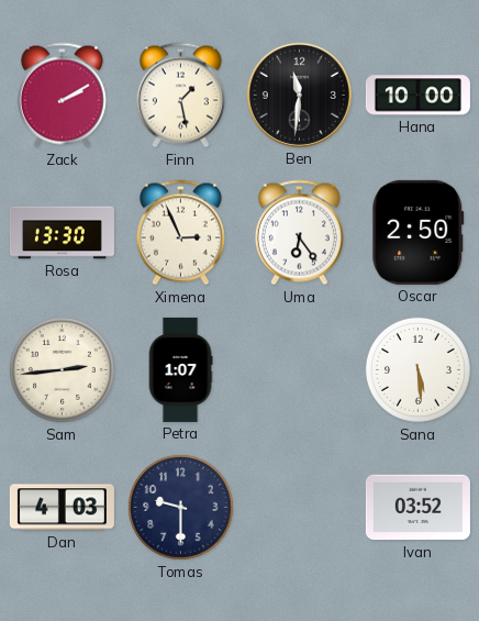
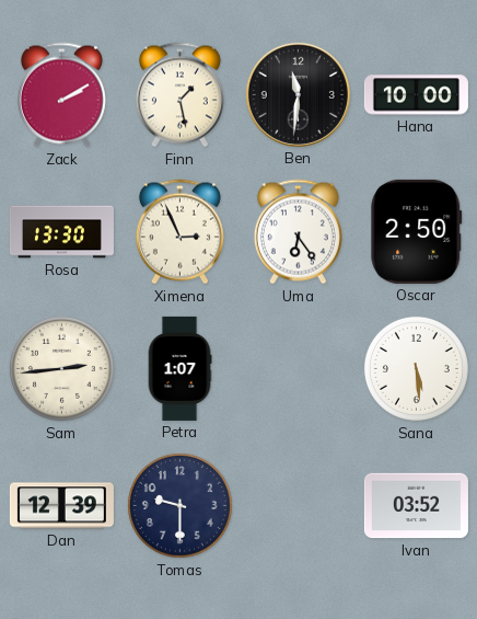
Dan: 4:03 -> 12:39 (61, 506)
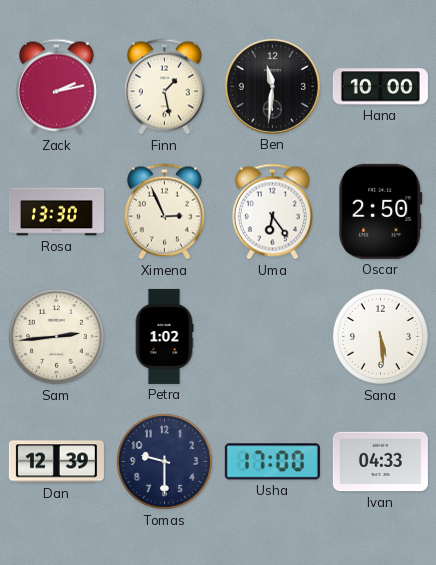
Zack: 2:10 -> 2:13 (56, 87)
Petra: 1:07 -> 1:02 (164, 336)
Usha: none -> 17:00 (272, 462)
Ivan: 03:52 -> 04:33 (380, 462)
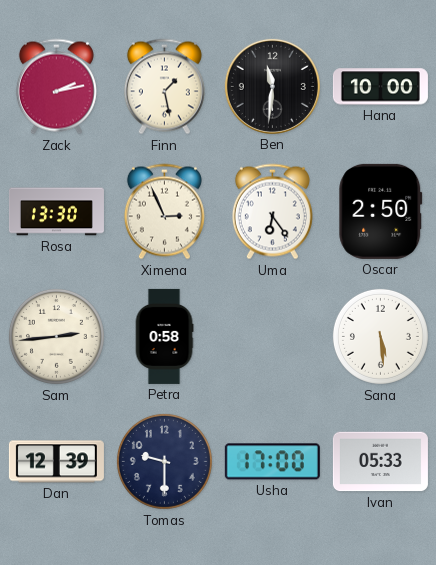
Petra: 1:02 -> 0:58 (164, 336)
Ivan: 04:33 -> 05:33 (380, 462)
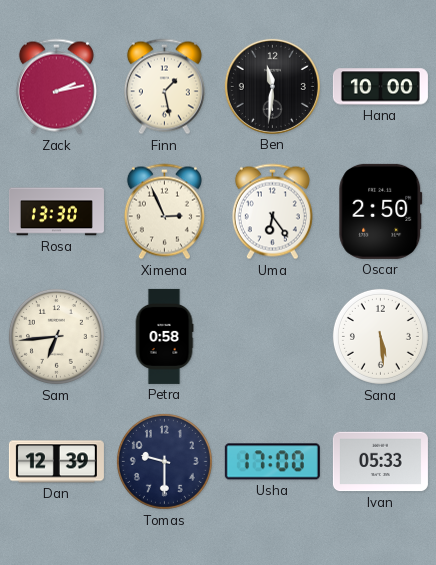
Sam: 2:44 -> 6:44 (56, 336)
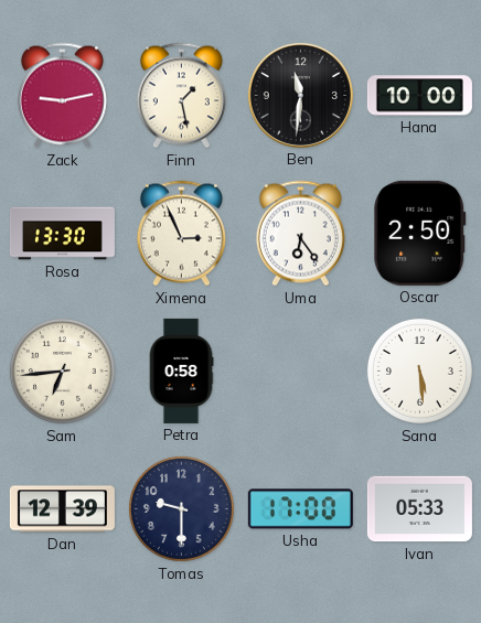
Zack: 2:13 -> 9:13 (62, 96)
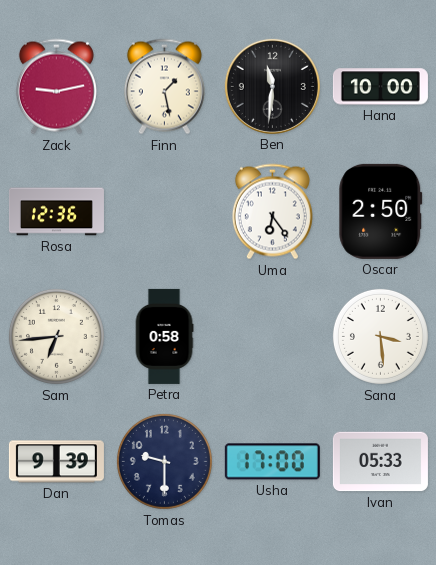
Rosa: 13:30 -> 12:36 (56, 212)
Ximena: 2:56 -> none (181, 234)
Sana: 5:29 -> 3:29 (380, 336)
Dan: 12:39 -> 9:39 (56, 462)
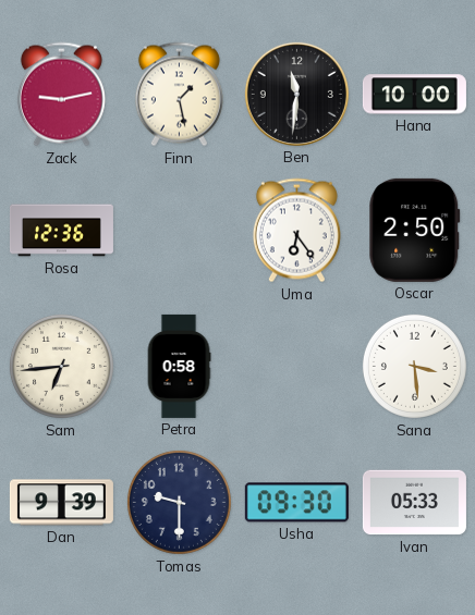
Usha: 17:00 -> 09:30 (296, 503)
